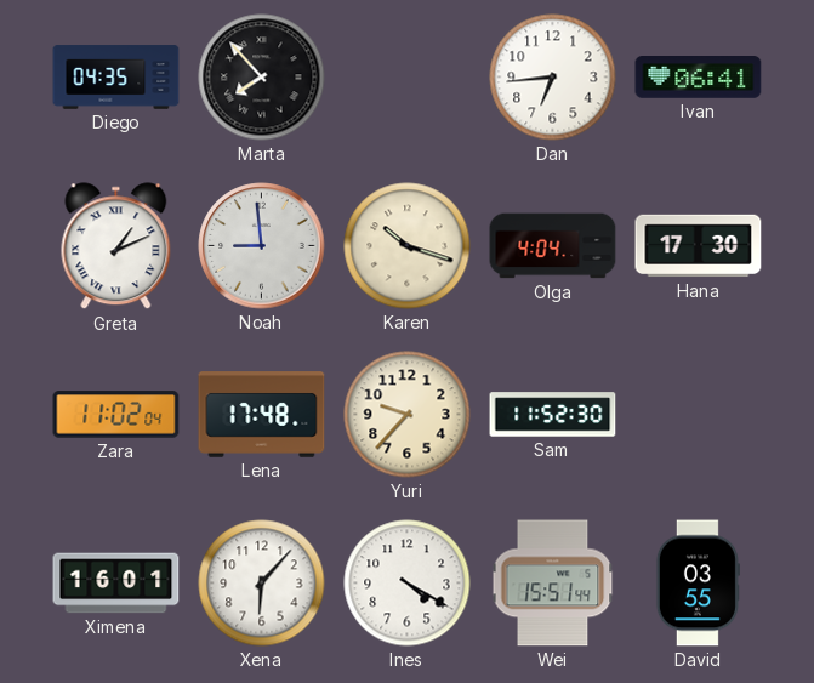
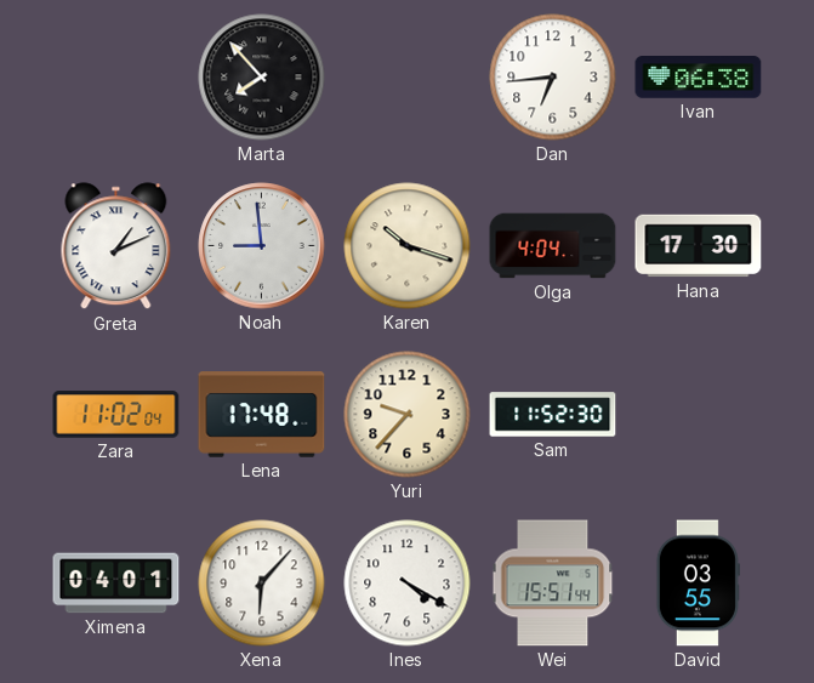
Diego: 04:35 -> none (116, 78)
Ivan: 06:41 -> 06:38 (699, 78)
Ximena: 16:01 -> 04:01 (116, 584)
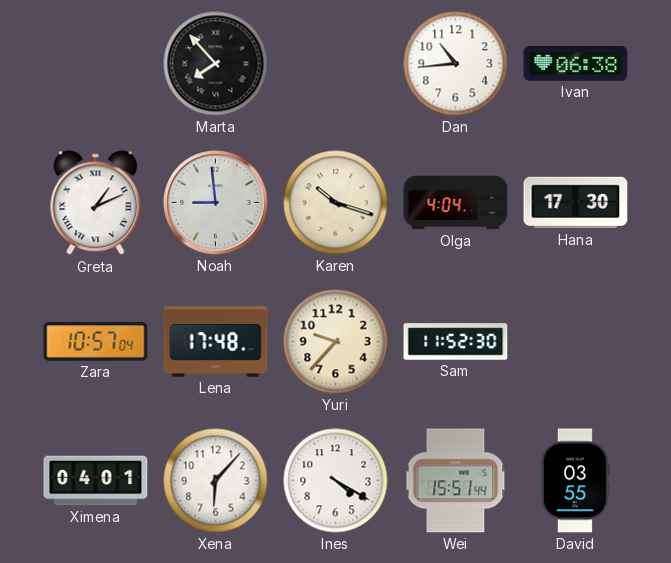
Dan: 6:44 -> 10:44 (456, 64)
Zara: 11:02 -> 10:57 (96, 342)
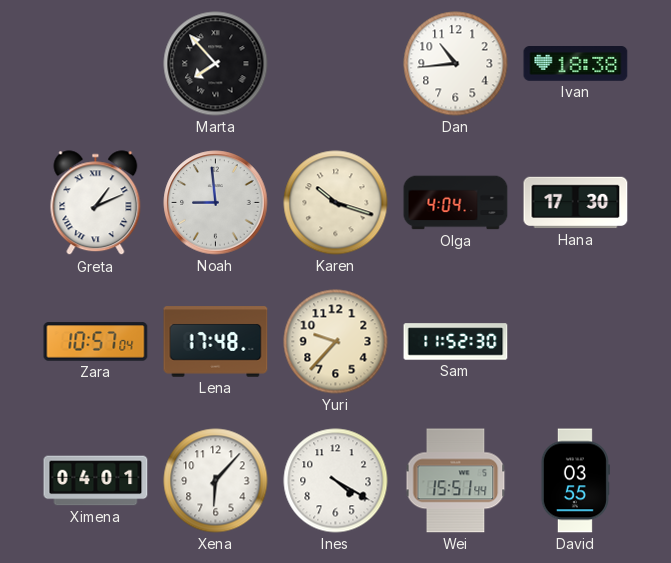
Ivan: 06:38 -> 18:38 (576, 64)
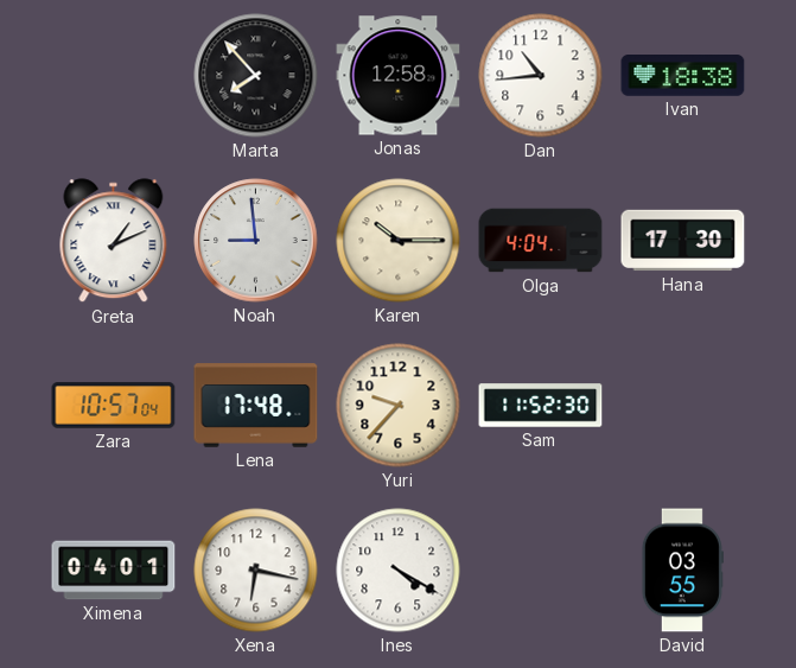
Jonas: none -> 12:58 (399, 76)
Karen: 10:18 -> 10:15 (399, 241)
Xena: 6:07 -> 6:17 (256, 571)
Wei: 15:51 -> none (456, 481)
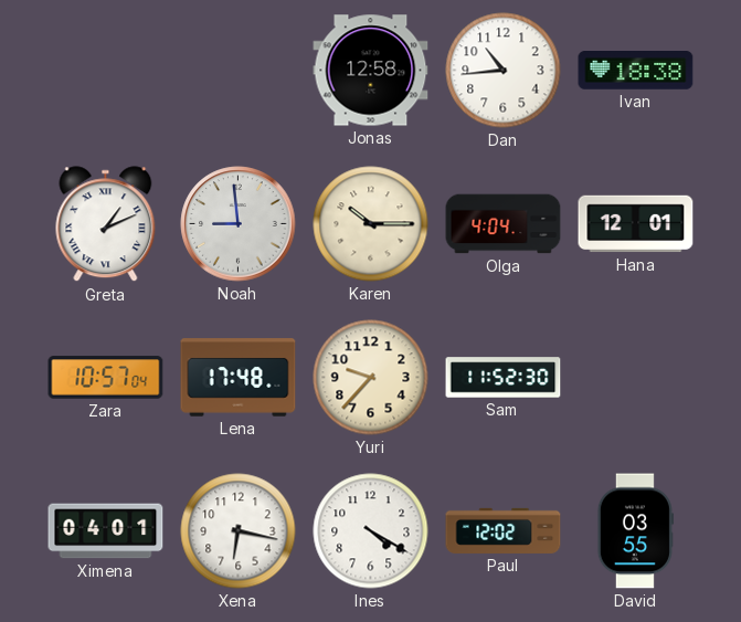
Marta: 7:53 -> none (256, 76)
Hana: 17:30 -> 12:01 (636, 224)
Paul: none -> 12:02 (504, 530)
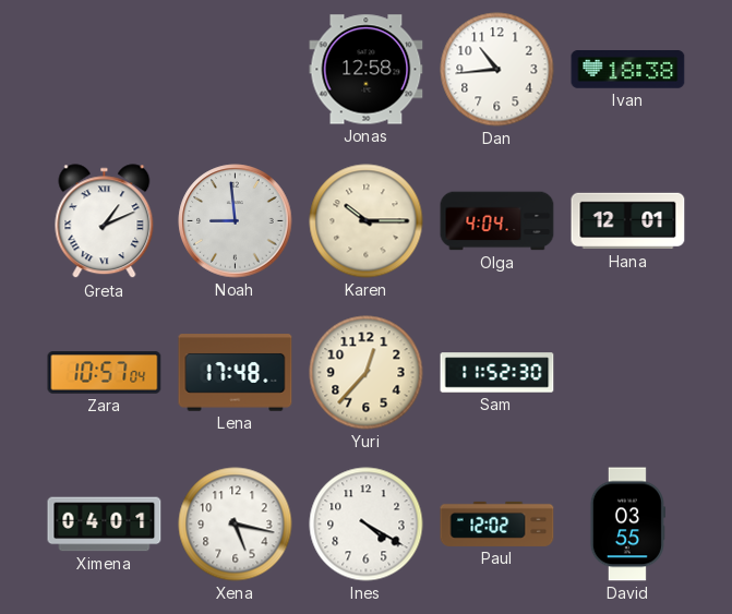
Yuri: 9:37 -> 12:37 (367, 373)
Xena: 6:17 -> 5:17 (236, 525)
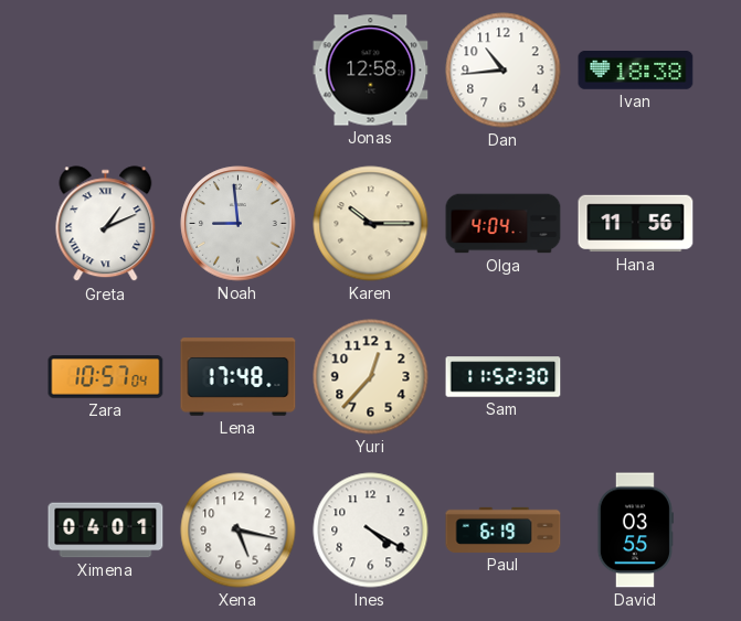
Hana: 12:01 -> 11:56 (636, 224)
Paul: 12:02 -> 6:19 (504, 529)
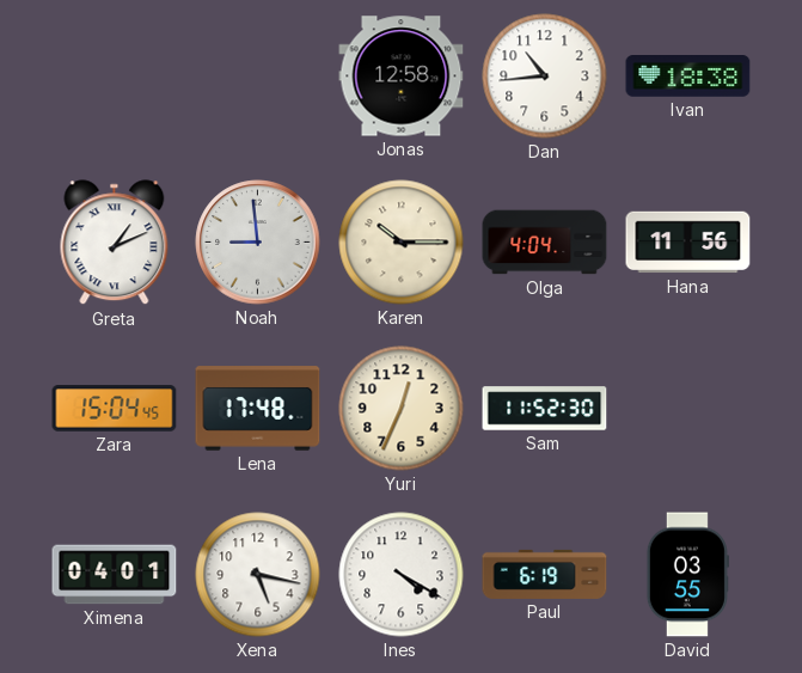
Zara: 10:57 -> 15:04 (115, 409)
Yuri: 12:37 -> 12:34 (402, 409)
